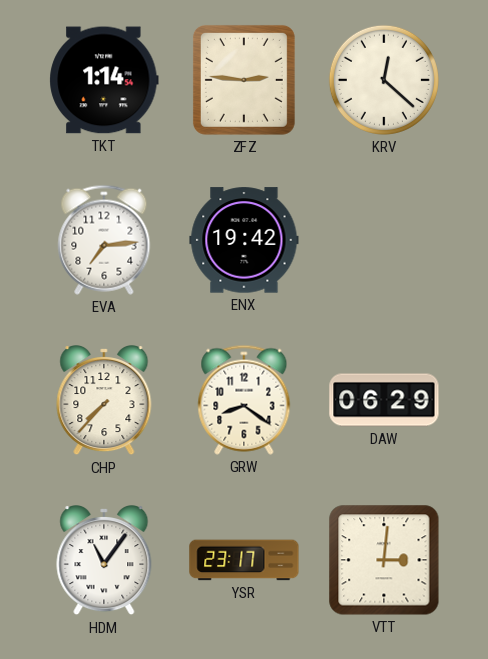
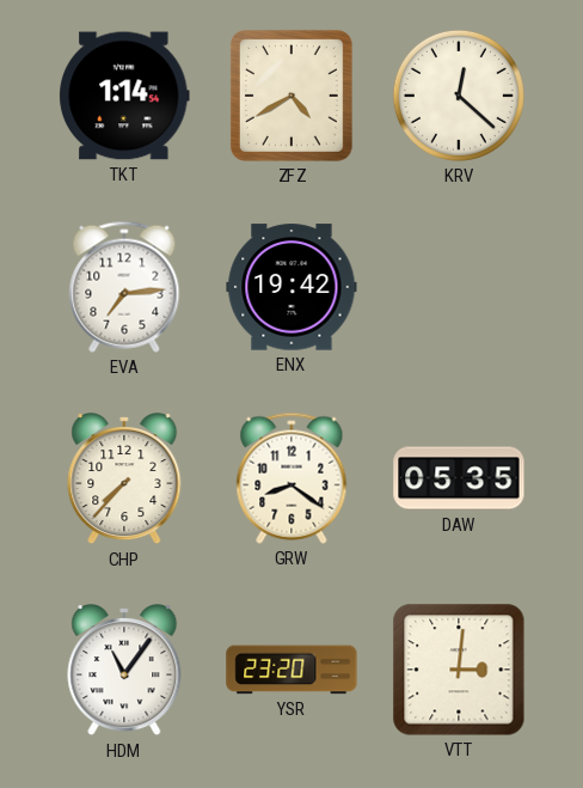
ZFZ: 2:46 -> 4:40 (291, 96)
DAW: 06:29 -> 05:35 (459, 478)
YSR: 23:17 -> 23:20 (291, 670)
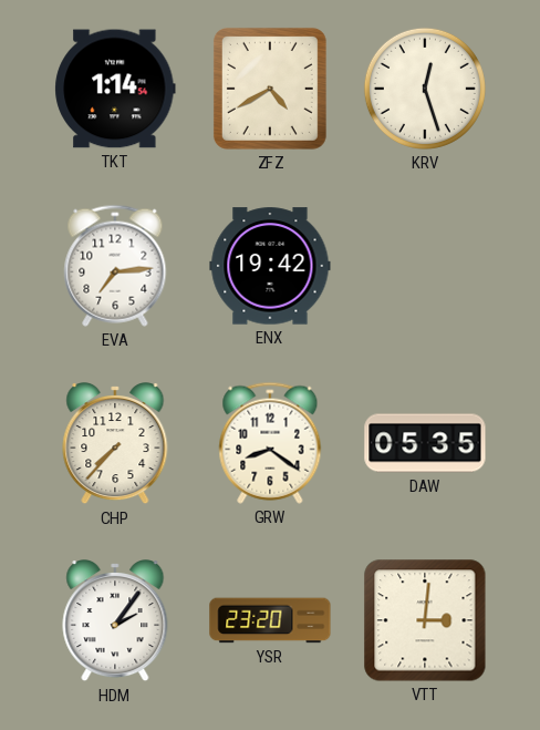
KRV: 12:22 -> 12:27 (425, 89)
HDM: 11:06 -> 2:06 (115, 621)
